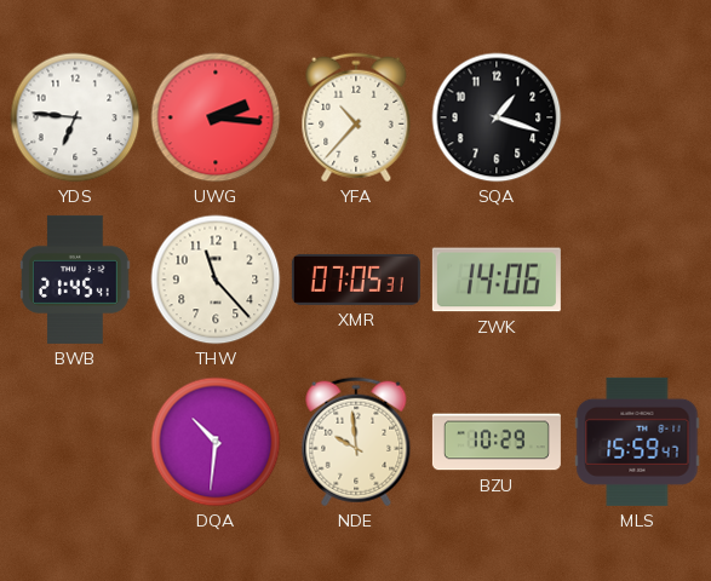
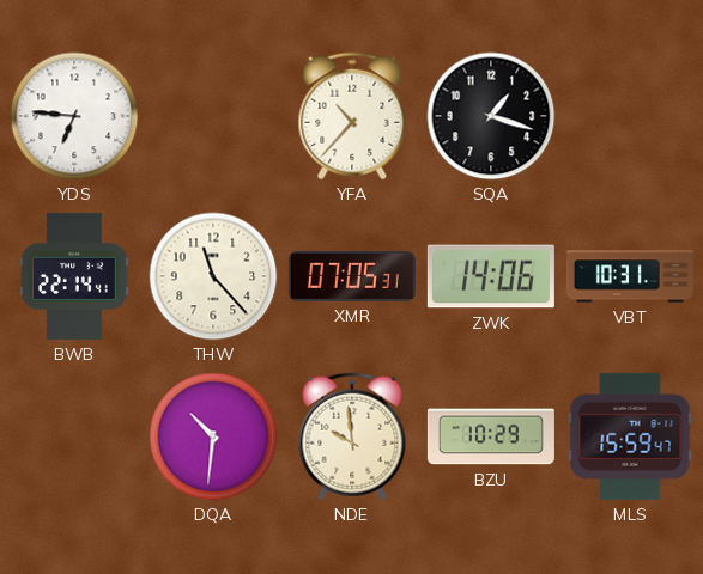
UWG: 2:16 -> none (216, 117)
BWB: 21:45 -> 22:14 (75, 276)
VBT: none -> 10:31 (630, 276)
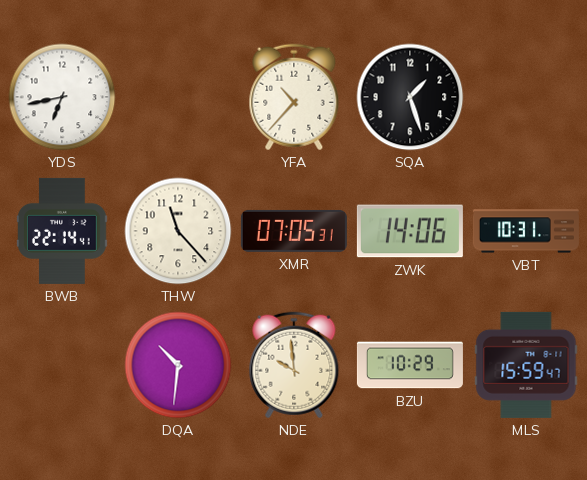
YDS: 6:46 -> 6:43 (62, 97)
SQA: 1:18 -> 1:27 (410, 97)
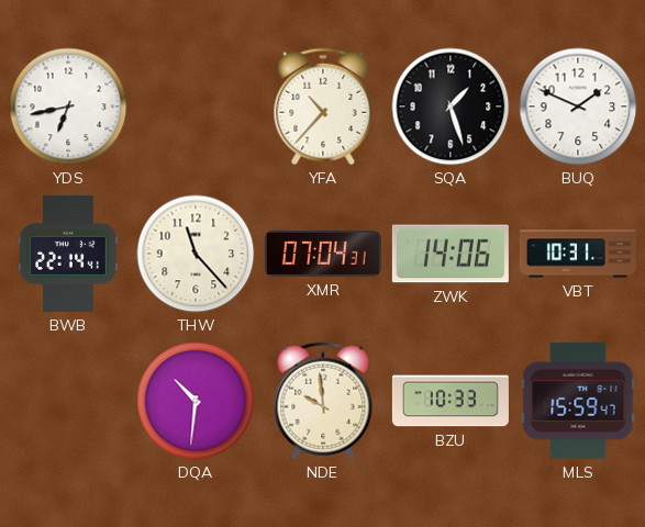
BUQ: none -> 1:49 (578, 106)
XMR: 07:05 -> 07:04 (323, 254)
BZU: 10:29 -> 10:33 (451, 401)
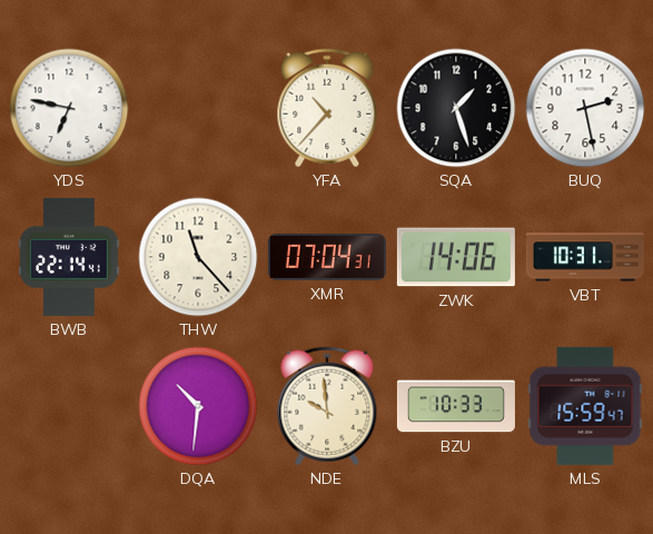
YDS: 6:43 -> 6:47 (69, 108)
BUQ: 1:49 -> 2:28 (585, 108)
